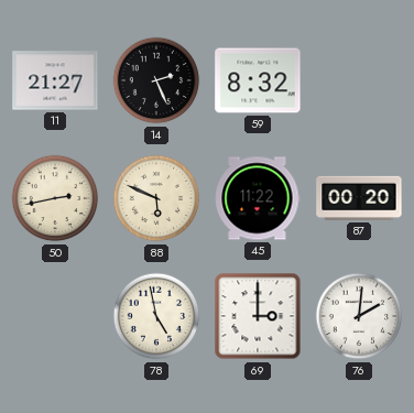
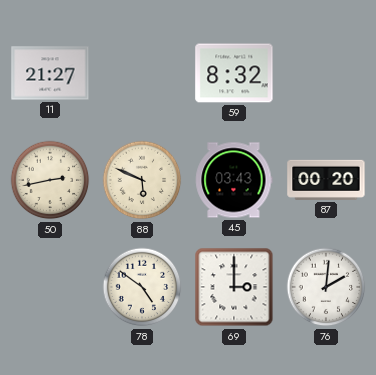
14: 2:26 -> none (156, 80)
45: 11:22 -> 03:43 (234, 180)
78: 4:58 -> 4:51 (142, 287)
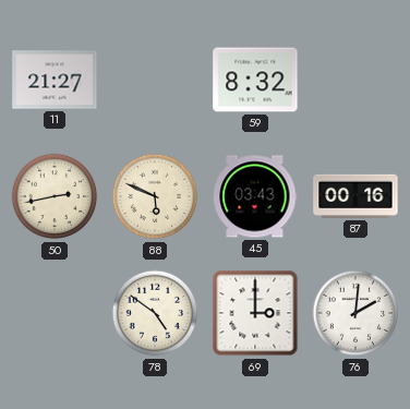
87: 00:20 -> 00:16 (355, 196)
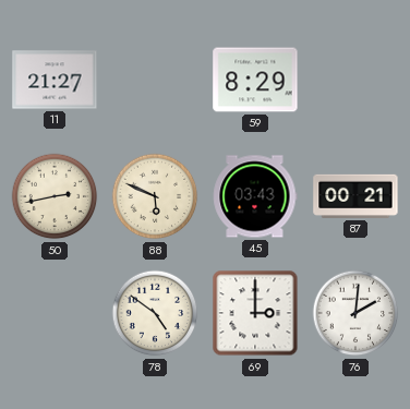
59: 8:32 -> 8:29 (255, 80)
87: 00:16 -> 00:21 (355, 196)
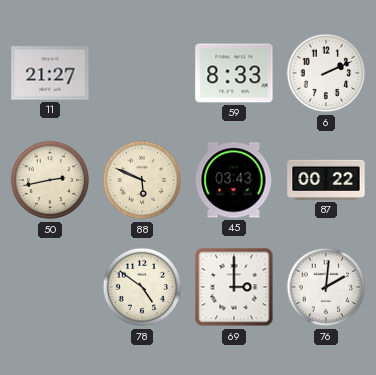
59: 8:29 -> 8:33 (234, 73)
6: none -> 2:11 (326, 73)
87: 00:21 -> 00:22 (326, 180)
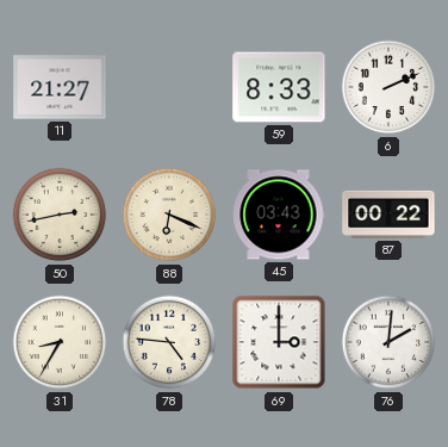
88: 5:49 -> 6:19 (169, 215)
31: none -> 8:35 (60, 342)
78: 4:51 -> 4:46 (169, 342)
